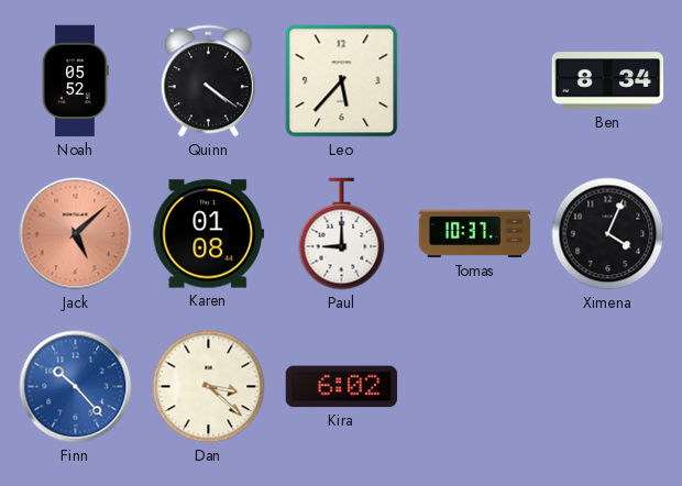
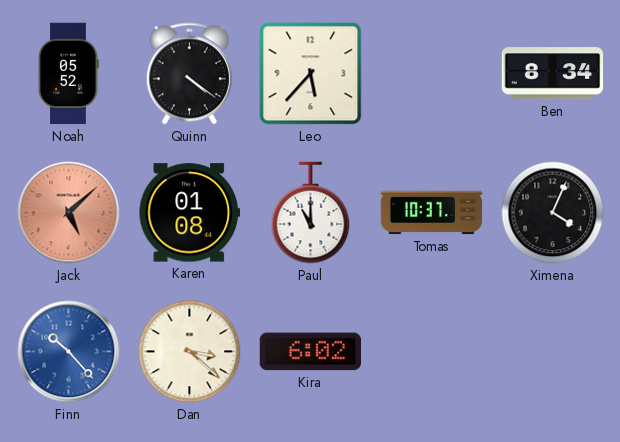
Paul: 9:00 -> 11:00 (311, 213)
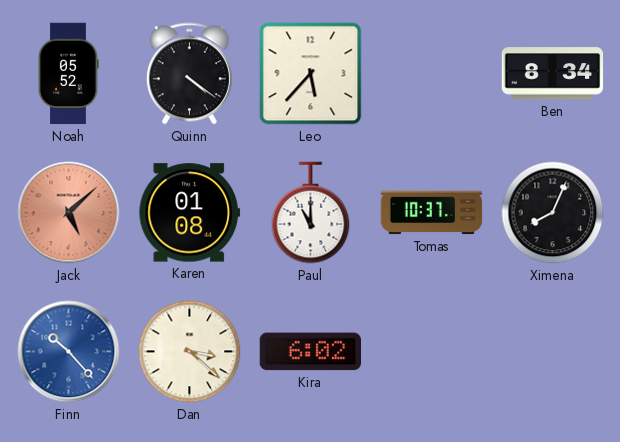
Ximena: 4:04 -> 8:04 (553, 213)
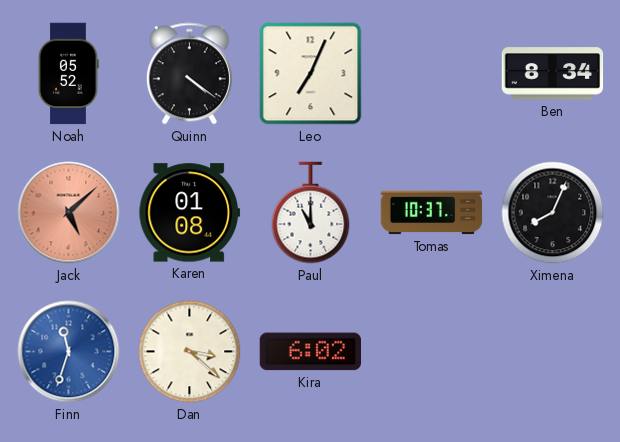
Leo: 5:37 -> 7:04 (311, 74)
Finn: 10:23 -> 11:33 (69, 352)
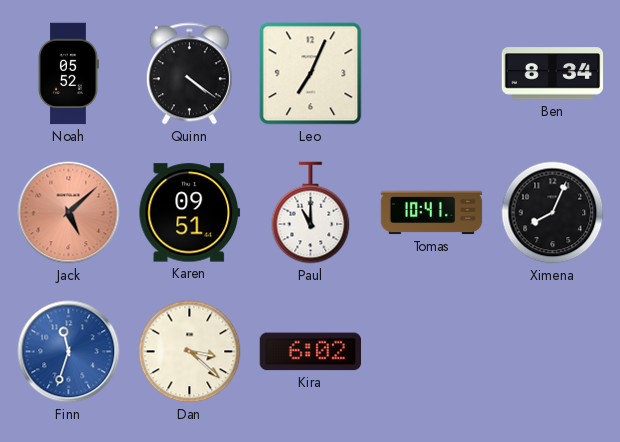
Karen: 01:08 -> 09:51 (189, 213)
Tomas: 10:37 -> 10:41 (432, 213)
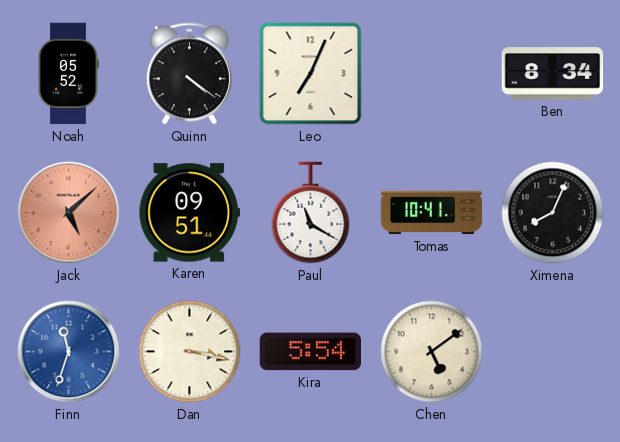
Paul: 11:00 -> 11:20 (311, 213)
Dan: 3:22 -> 3:17 (190, 352)
Kira: 6:02 -> 5:54 (310, 352)
Chen: none -> 5:09 (432, 352)
